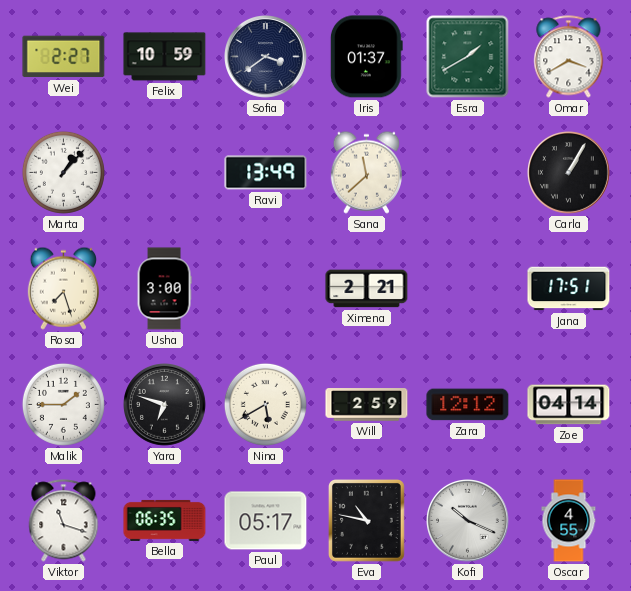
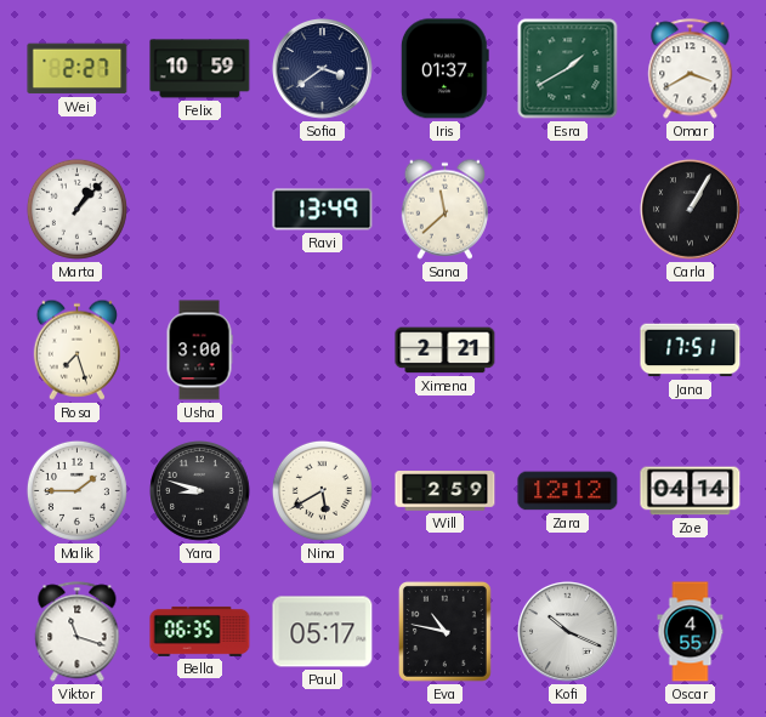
Yara: 6:48 -> 8:48 (200, 491)
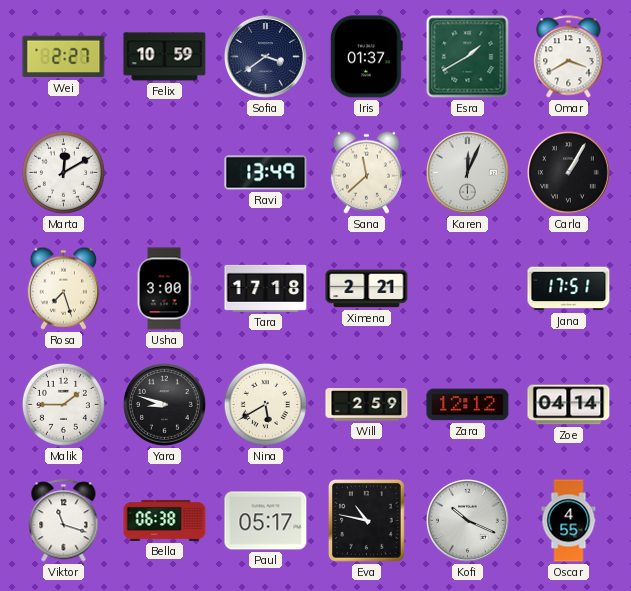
Marta: 1:07 -> 12:10 (63, 172)
Karen: none -> 12:04 (468, 173)
Tara: none -> 17:18 (266, 288)
Bella: 06:35 -> 06:38 (165, 520)
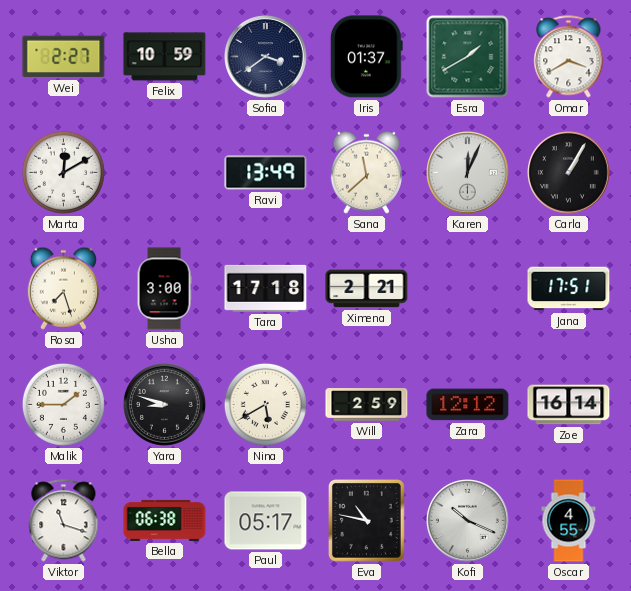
Zoe: 04:14 -> 16:14 (569, 405)
